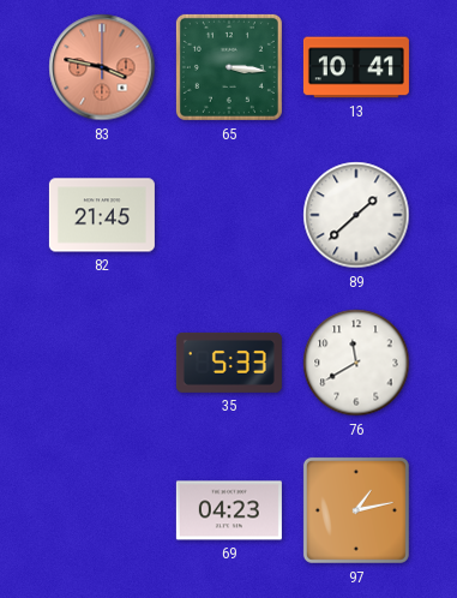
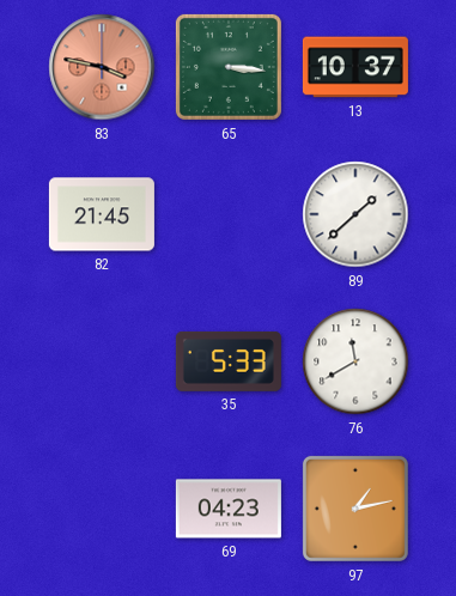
13: 10:41 -> 10:37 (355, 67)
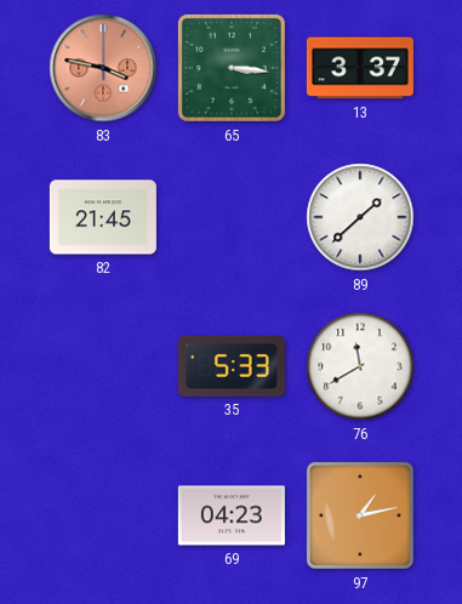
13: 10:37 -> 3:37 (360, 68)
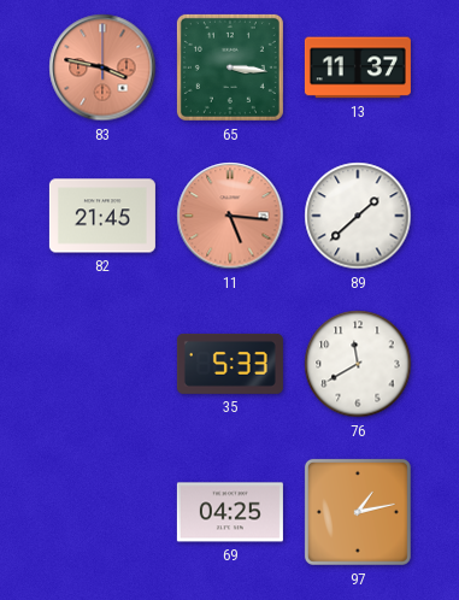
13: 3:37 -> 11:37 (358, 67)
11: none -> 5:16 (230, 216)
69: 04:23 -> 04:25 (230, 512)
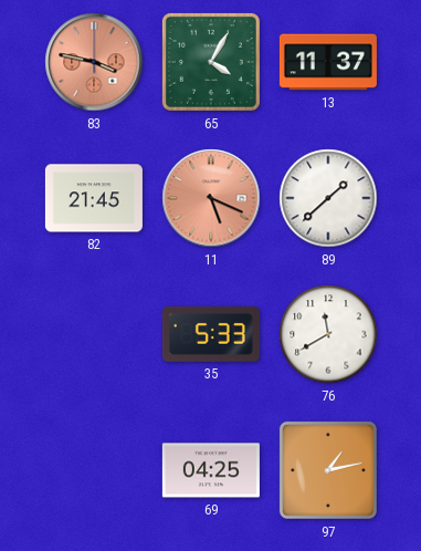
65: 3:16 -> 4:05 (211, 62)
11: 5:16 -> 5:19 (211, 198)
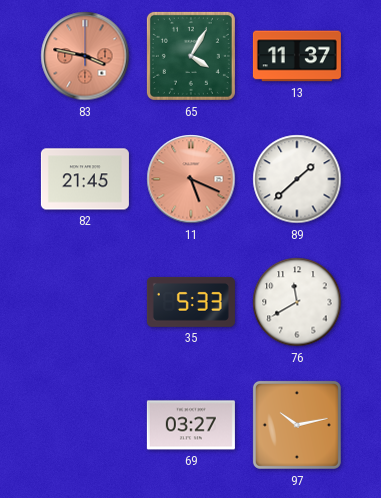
69: 04:25 -> 03:27 (191, 425)
97: 1:13 -> 10:13 (297, 425)
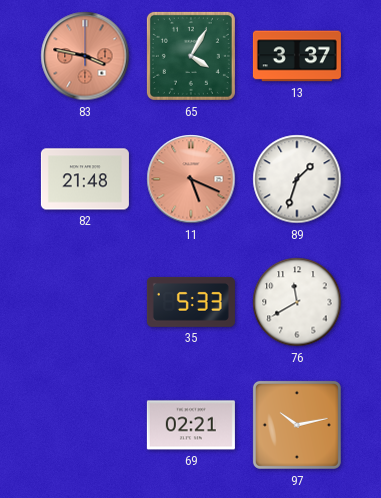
13: 11:37 -> 3:37 (297, 56)
82: 21:45 -> 21:48 (85, 179)
89: 1:38 -> 1:33 (297, 179)
69: 03:27 -> 02:21 (191, 425)
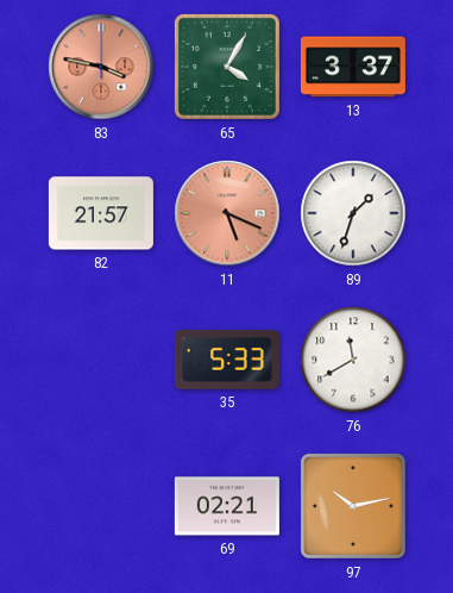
82: 21:48 -> 21:57 (101, 213)
